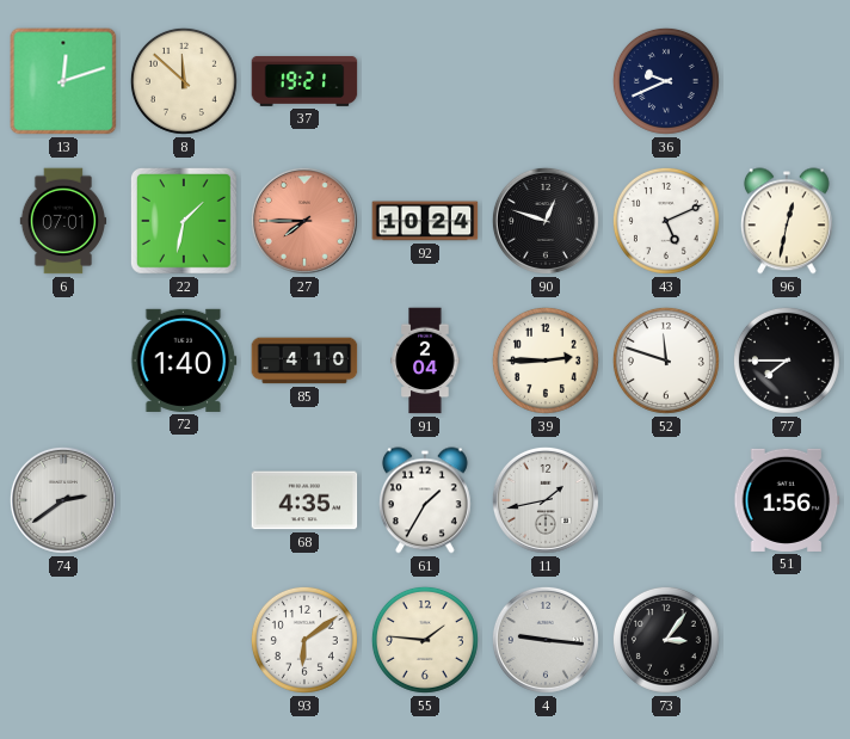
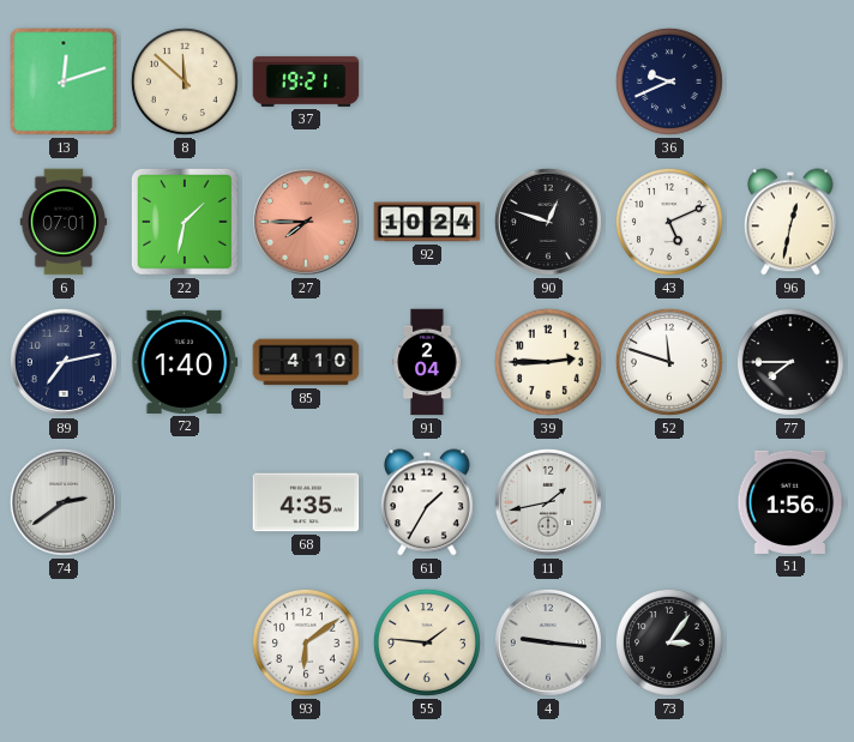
89: none -> 7:13 (64, 362)
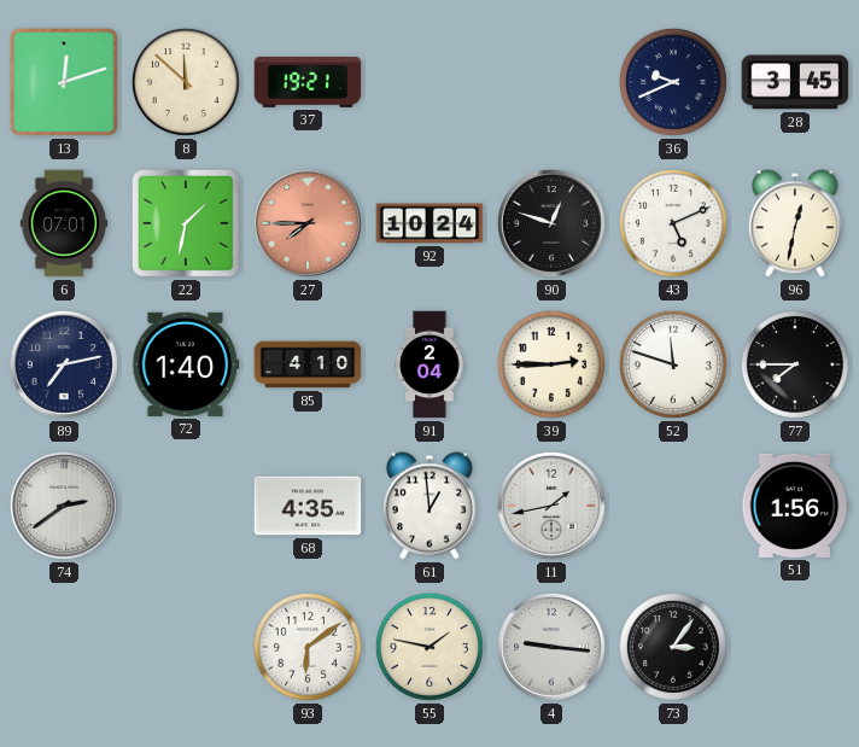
28: none -> 3:45 (795, 82)
61: 1:35 -> 12:59 (429, 506)
55: 1:46 -> 1:47 (429, 647)
